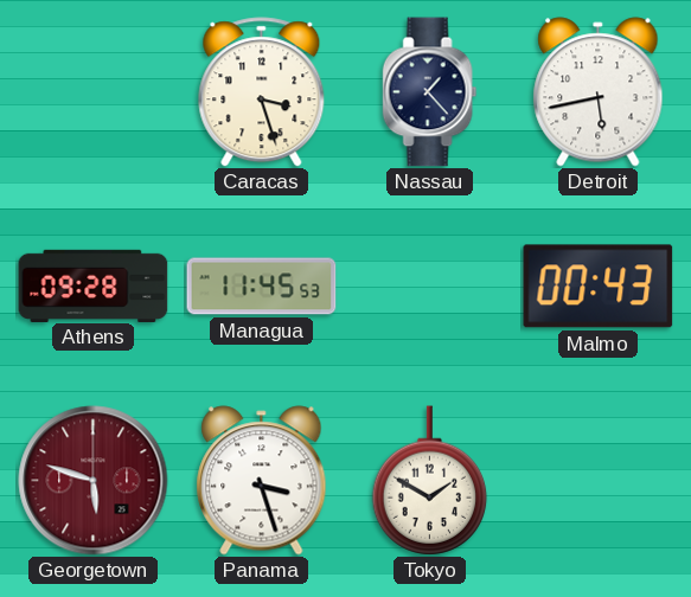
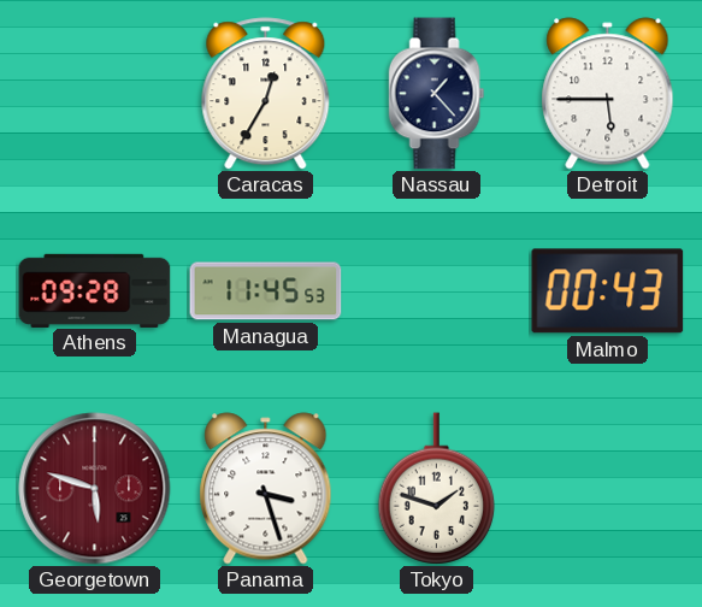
Caracas: 3:27 -> 12:35 (266, 94)
Detroit: 5:43 -> 5:45 (608, 94)
Tokyo: 1:50 -> 1:48 (437, 489)
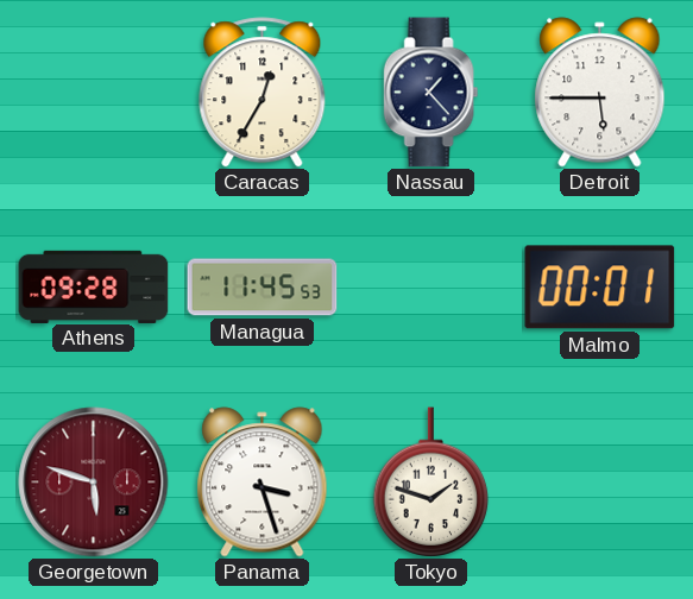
Malmo: 00:43 -> 00:01 (600, 288)
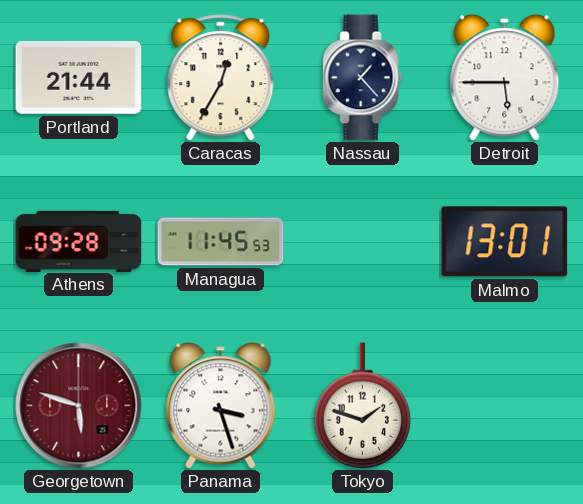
Portland: none -> 21:44 (79, 77)
Malmo: 00:01 -> 13:01 (505, 242)
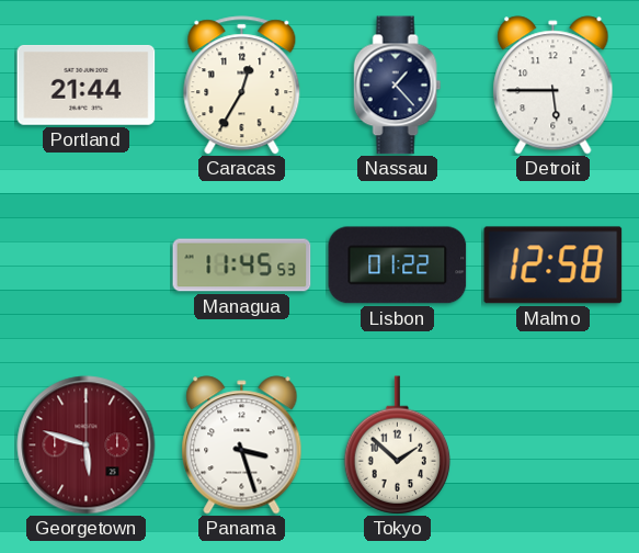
Athens: 09:28 -> none (79, 241)
Lisbon: none -> 01:22 (398, 266)
Malmo: 13:01 -> 12:58 (554, 266)
Tokyo: 1:48 -> 1:52 (398, 445)
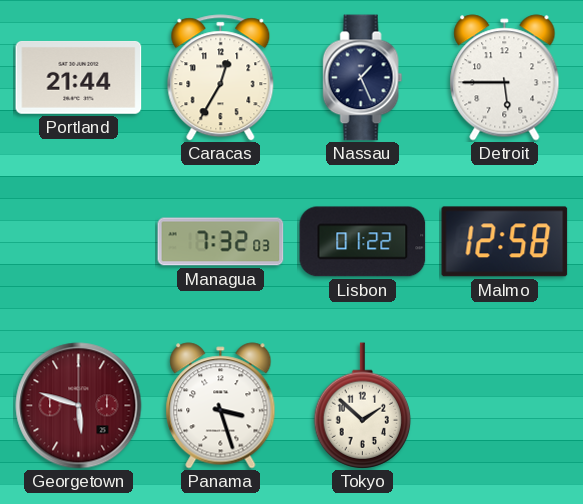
Nassau: 1:23 -> 1:26 (363, 78)
Managua: 11:45 -> 7:32 (221, 242)
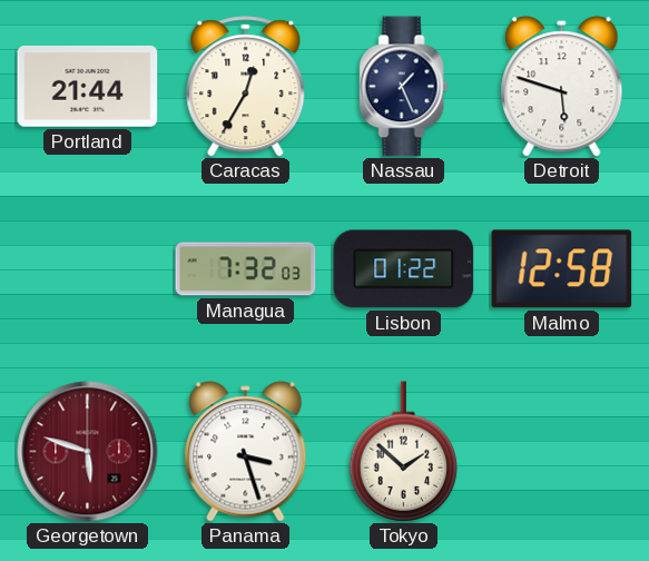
Detroit: 5:45 -> 5:48 (562, 87)
